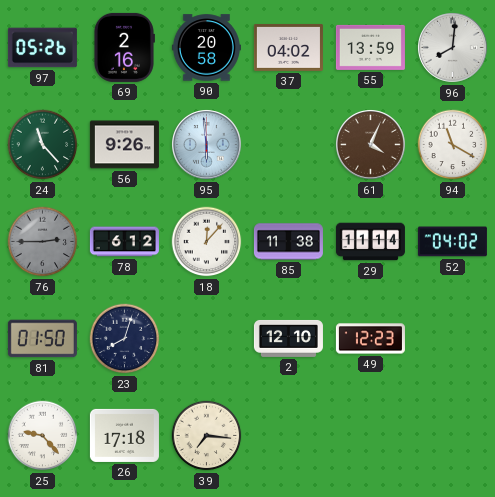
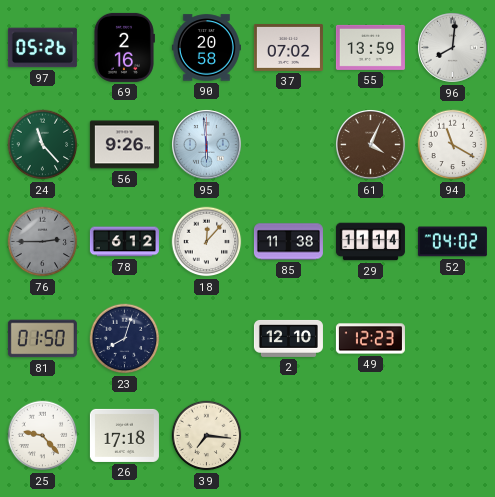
37: 04:02 -> 07:02 (288, 47)
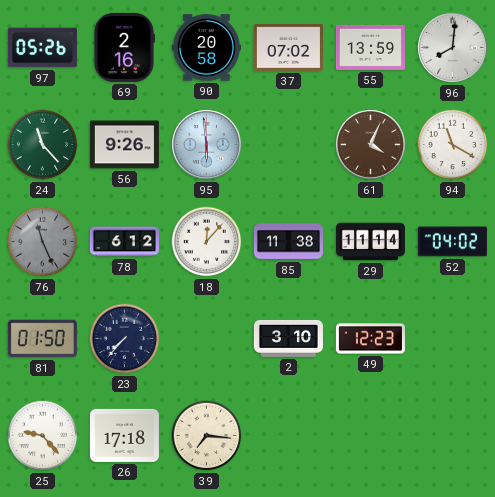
76: 2:45 -> 11:26 (43, 242)
23: 8:03 -> 7:37 (125, 339)
2: 12:10 -> 3:10 (288, 338)
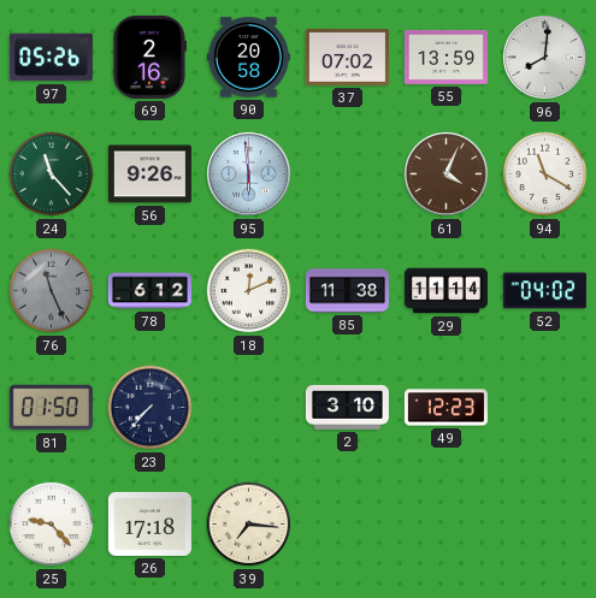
18: 12:07 -> 12:11 (249, 291)
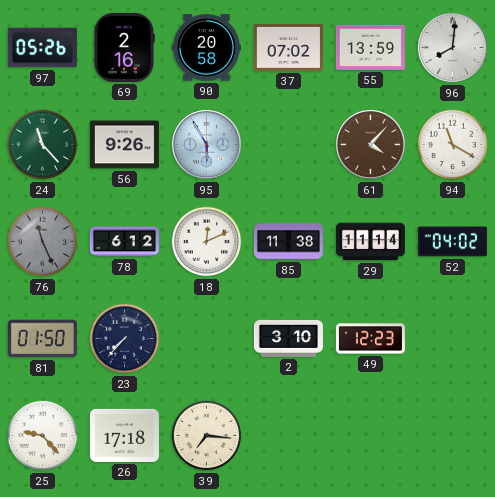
95: 5:59 -> 5:55 (207, 145)
61: 4:04 -> 4:07 (371, 145)
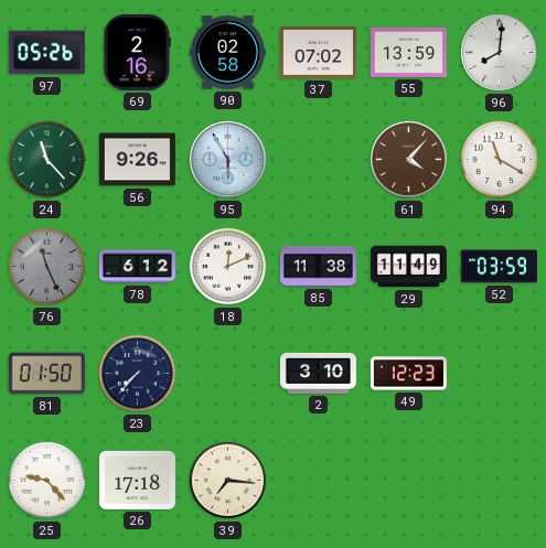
90: 20:58 -> 02:58 (227, 53)
29: 11:14 -> 11:49 (408, 267)
52: 04:02 -> 03:59 (499, 267)
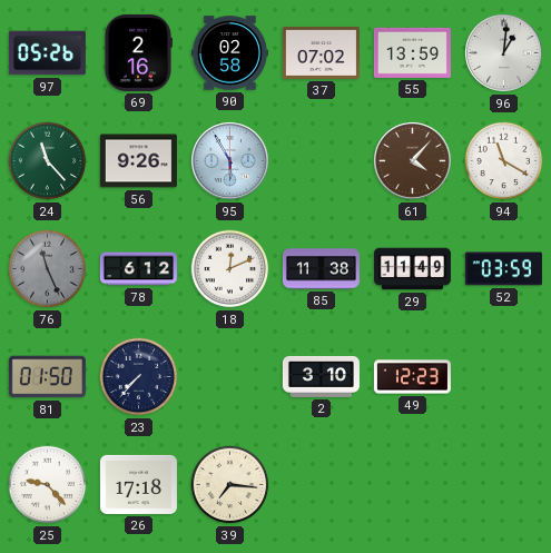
96: 8:01 -> 1:01 (504, 53)
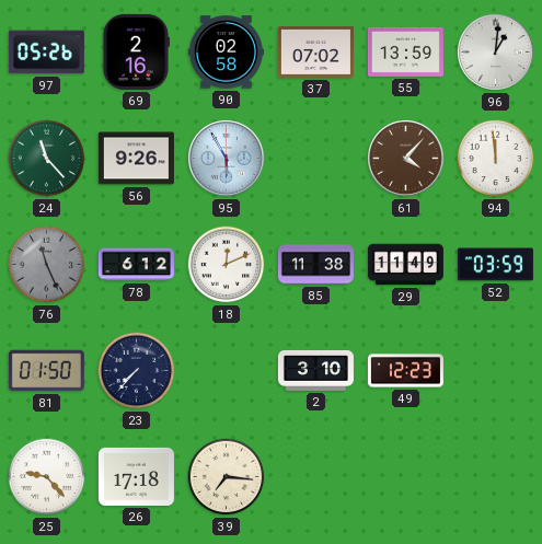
94: 11:20 -> 11:59 (496, 159)
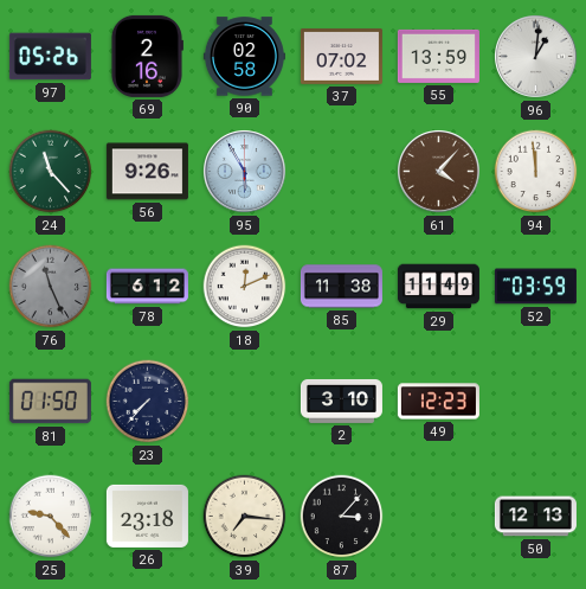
26: 17:18 -> 23:18 (147, 516)
87: none -> 3:07 (342, 517)
50: none -> 12:13 (535, 517)
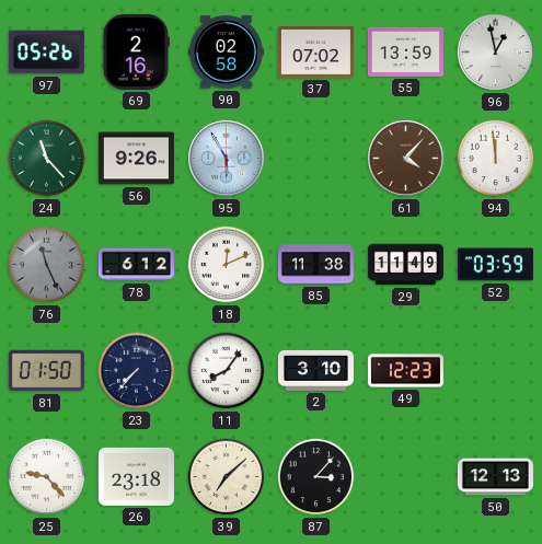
96: 1:01 -> 12:58 (496, 53)
11: none -> 8:06 (227, 371)
39: 7:16 -> 7:08 (227, 477)
